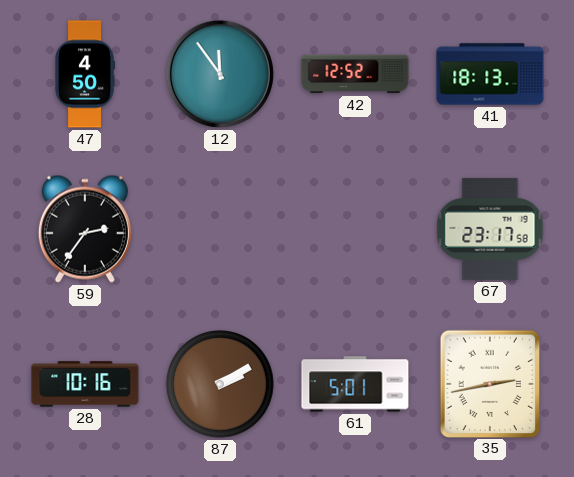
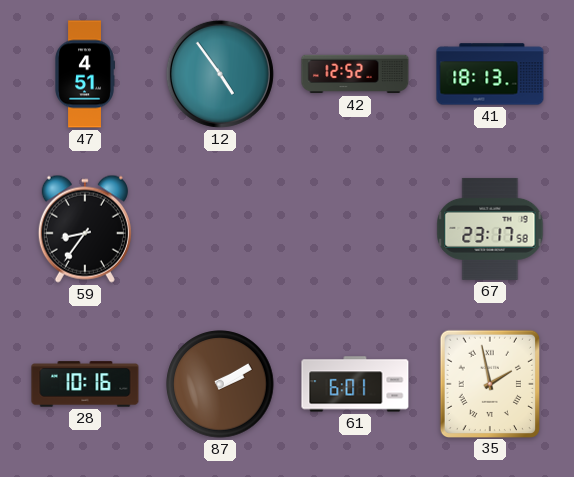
47: 4:50 -> 4:51 (85, 74)
12: 11:54 -> 4:54 (220, 74)
59: 2:36 -> 8:36 (85, 229)
61: 5:01 -> 6:01 (355, 384)
35: 2:43 -> 1:58 (489, 383)
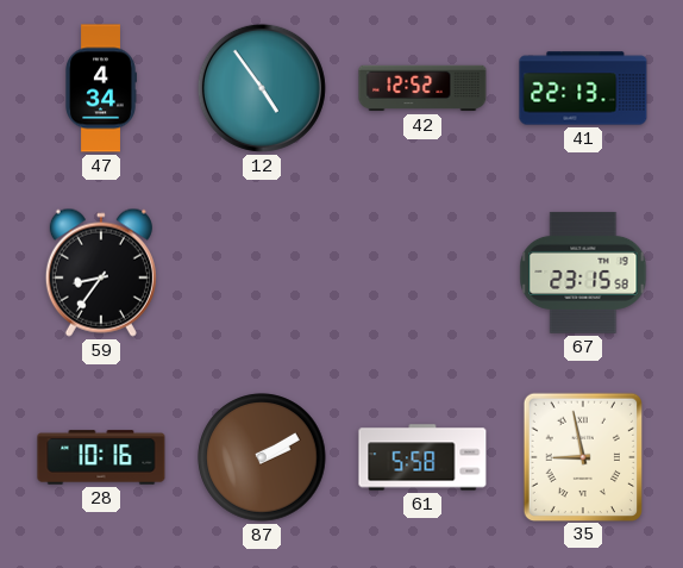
47: 4:51 -> 4:34 (101, 88)
41: 18:13 -> 22:13 (583, 88)
67: 23:17 -> 23:15 (583, 273)
61: 6:01 -> 5:58 (422, 457)
35: 1:58 -> 8:58 (582, 456)
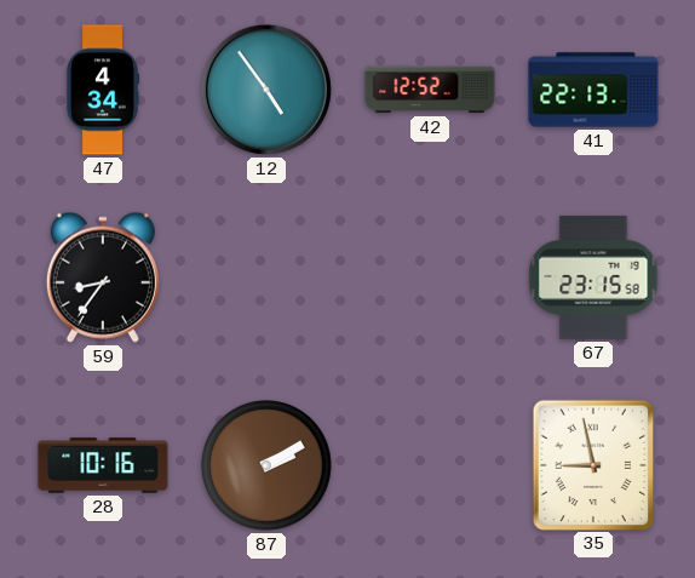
61: 5:58 -> none (422, 457)
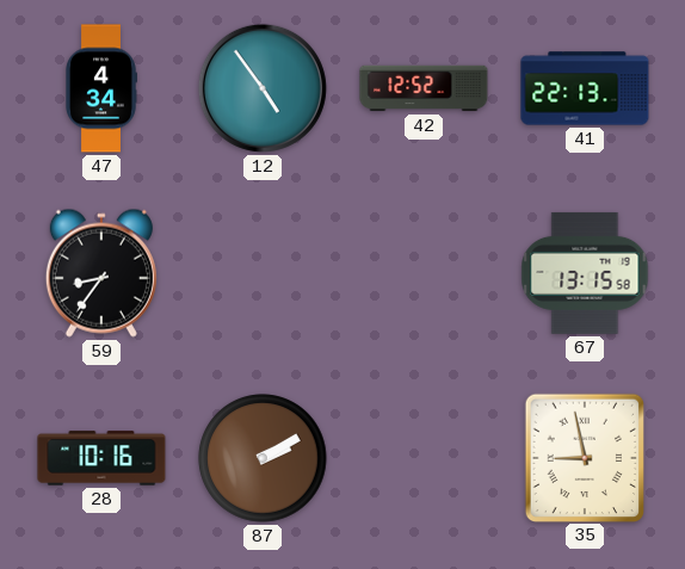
67: 23:15 -> 13:15 (585, 273)
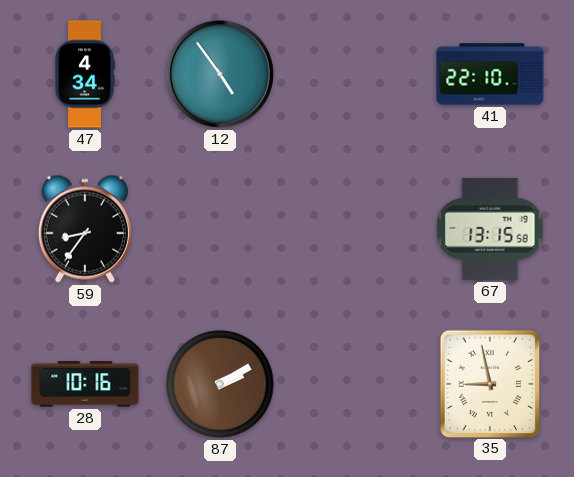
42: 12:52 -> none (424, 88)
41: 22:13 -> 22:10 (490, 74)
